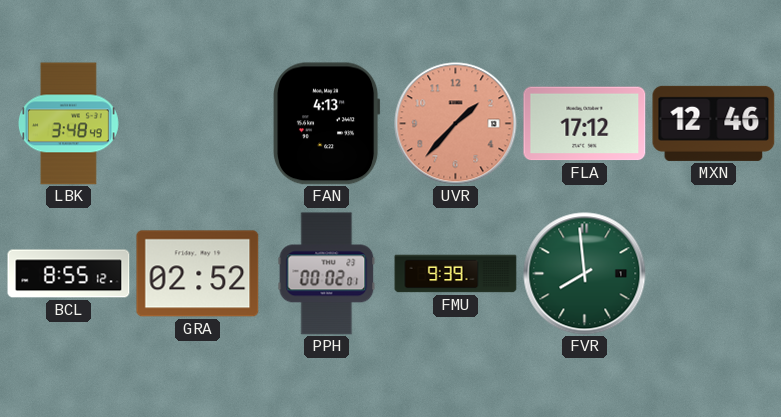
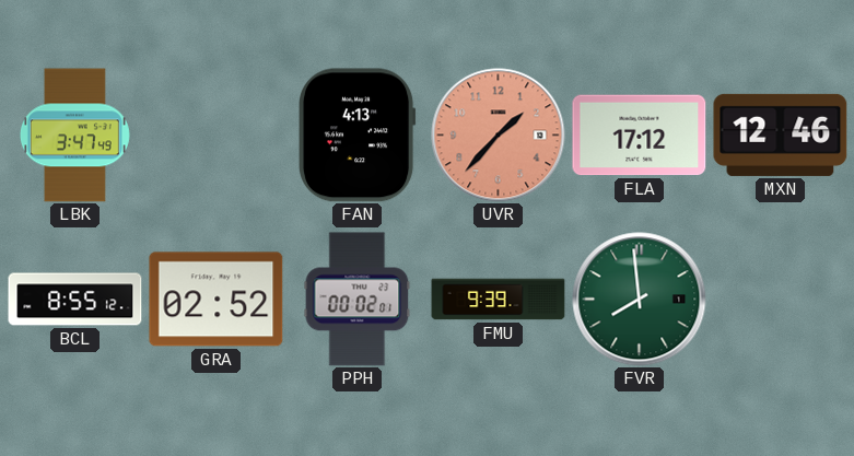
LBK: 3:48 -> 3:47 (74, 136)
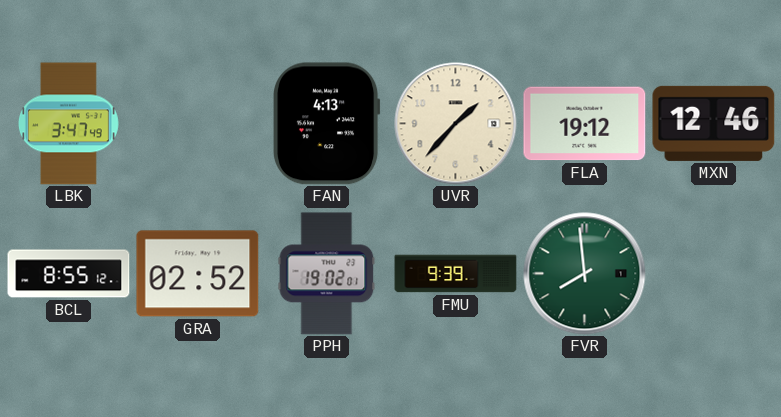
UVR dial: salmon -> cream (456, 124)
FLA: 17:12 -> 19:12 (585, 124)
PPH: 00:02 -> 19:02 (327, 274)
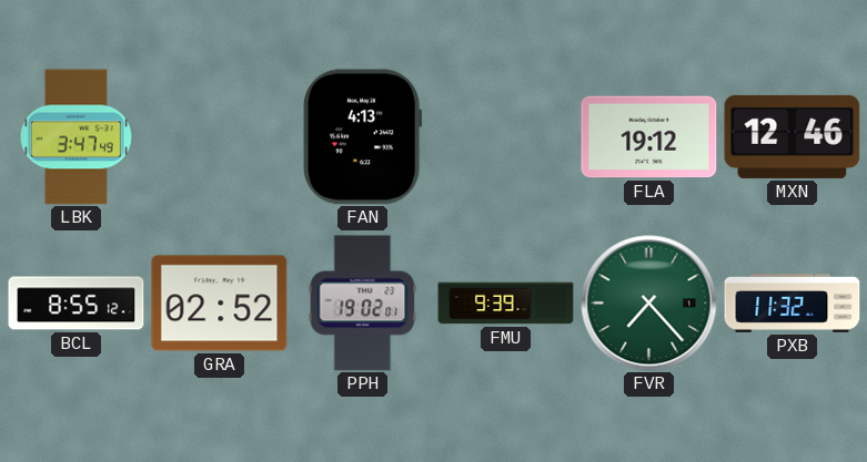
UVR: 1:37 -> none (456, 124)
FVR: 7:59 -> 7:23 (649, 304)
PXB: none -> 11:32 (793, 304)
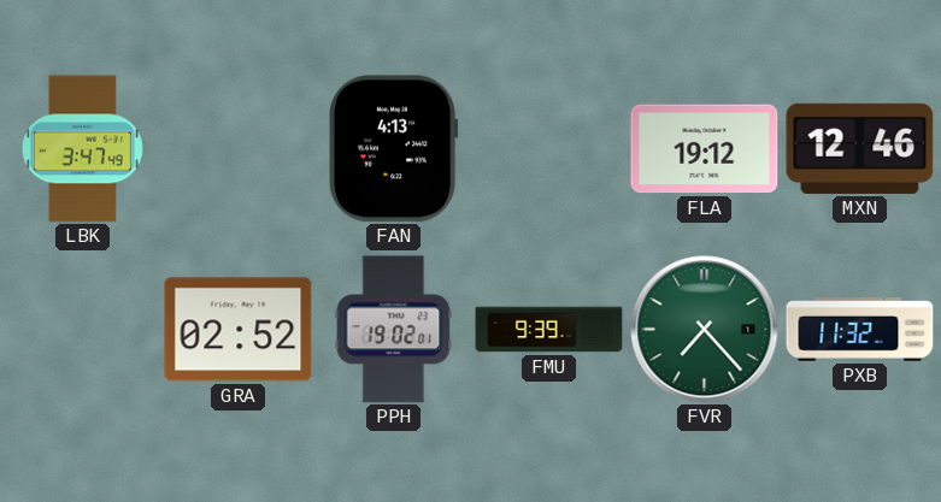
BCL: 8:55 -> none (77, 304)
